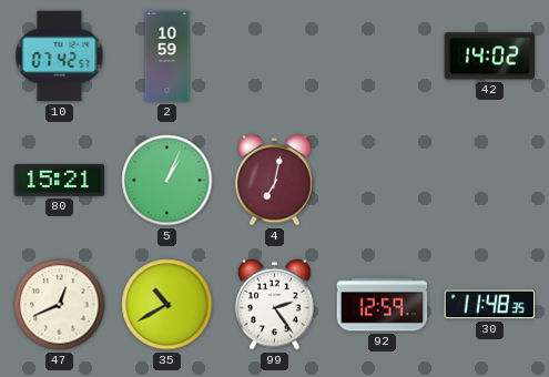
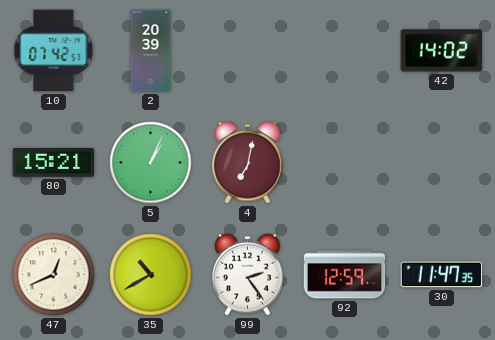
2: 10:59 -> 20:39 (151, 51)
30: 11:48 -> 11:47 (442, 275)
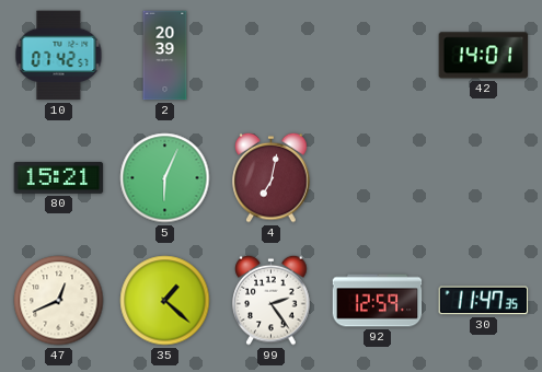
42: 14:02 -> 14:01 (484, 56)
5: 1:04 -> 6:04 (165, 178)
35: 10:40 -> 1:22 (165, 301)
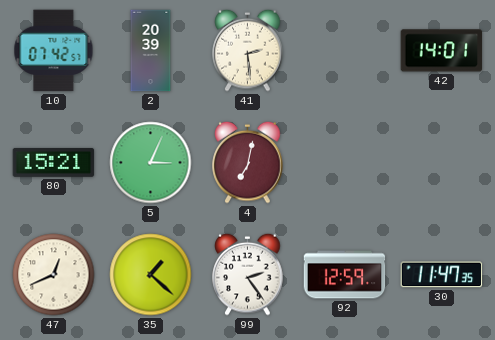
41: none -> 2:29 (248, 50)
5: 6:04 -> 3:04 (151, 163)
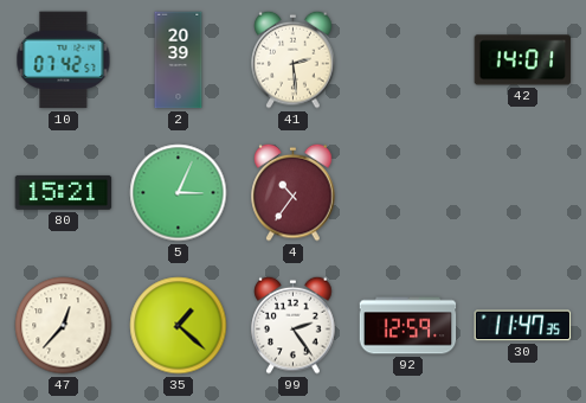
4: 7:02 -> 10:36 (294, 192)
47: 12:41 -> 12:37 (64, 326)
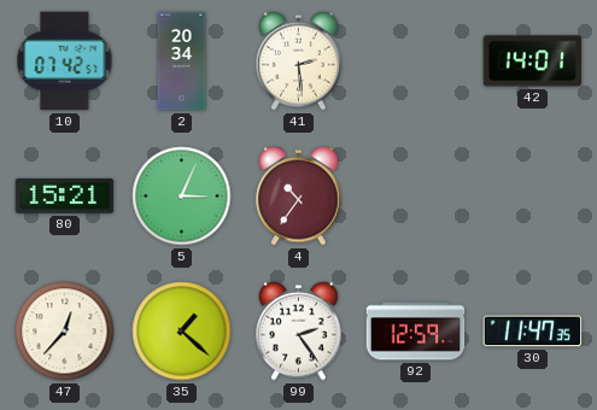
2: 20:39 -> 20:34 (182, 61)
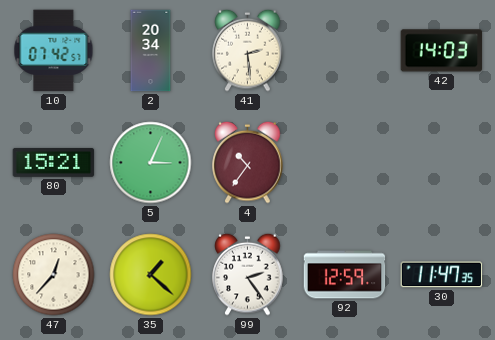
42: 14:01 -> 14:03 (442, 51)
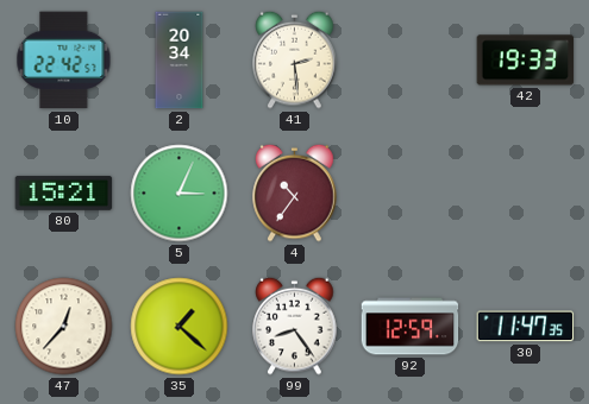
10: 07:42 -> 22:42 (64, 61)
42: 14:03 -> 19:33 (526, 61)
99: 2:24 -> 8:24 (295, 326)
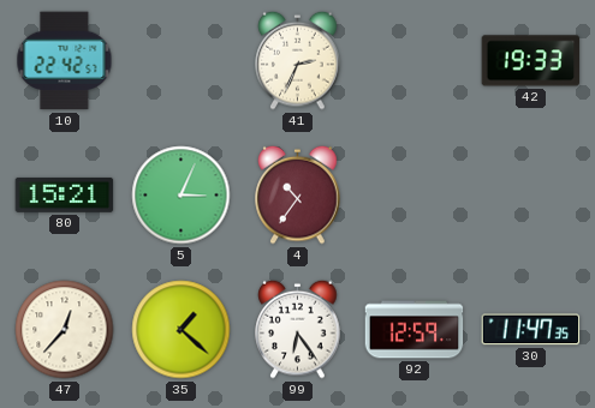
2: 20:34 -> none (180, 61)
41: 2:29 -> 2:34 (298, 60)
99: 8:24 -> 6:24 (298, 329)
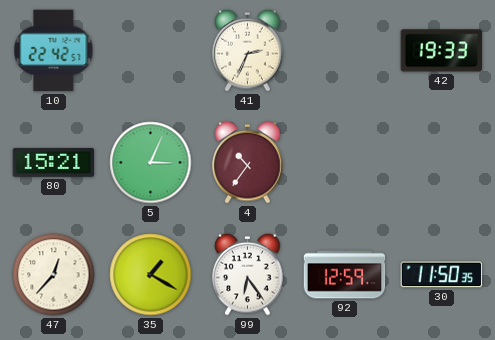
35: 1:22 -> 1:20 (151, 275)
30: 11:47 -> 11:50 (442, 275)
